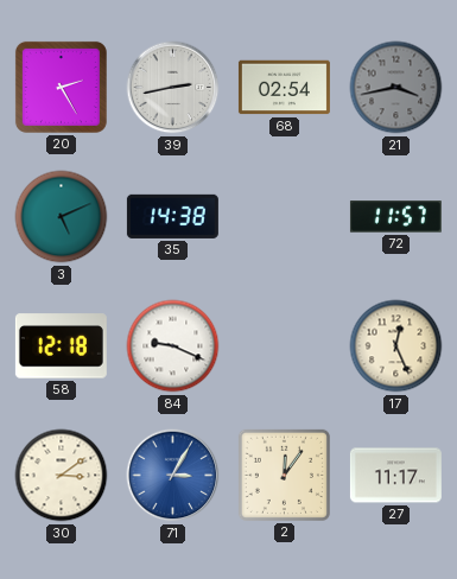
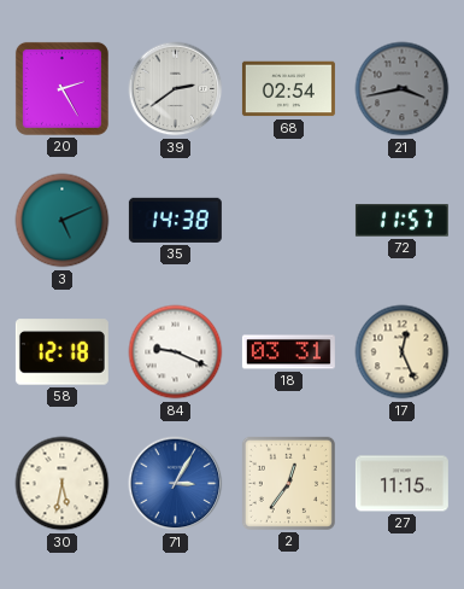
39: 2:43 -> 2:39 (176, 89)
18: none -> 03:31 (288, 352)
30: 3:09 -> 5:32 (63, 484)
2: 12:06 -> 12:36 (288, 483)
27: 11:17 -> 11:15 (401, 484)
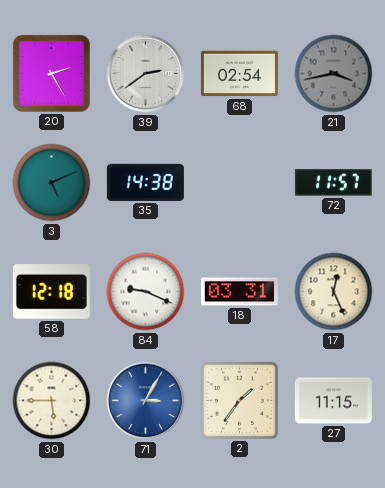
30: 5:32 -> 5:45 (52, 401)
2: 12:36 -> 1:36 (239, 400)
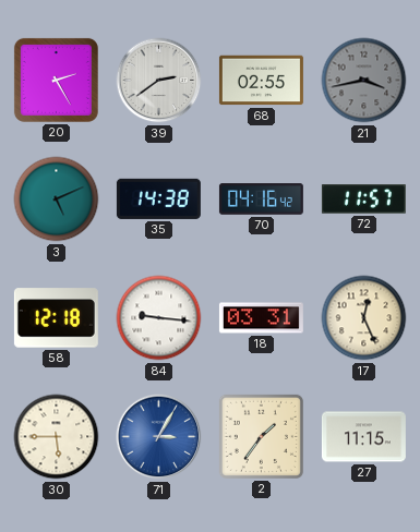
68: 02:54 -> 02:55 (261, 81)
70: none -> 04:16 (261, 199)
84: 9:19 -> 9:16 (159, 318)
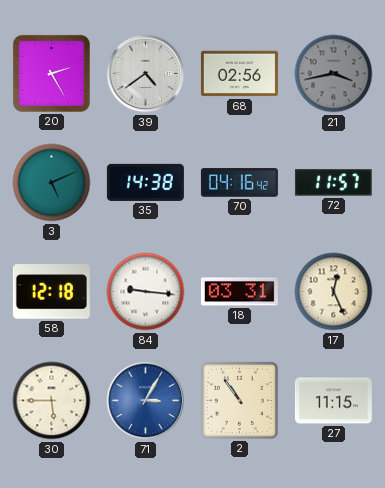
39: 2:39 -> 4:39 (146, 74)
68: 02:55 -> 02:56 (239, 74)
2: 1:36 -> 10:54 (239, 400)
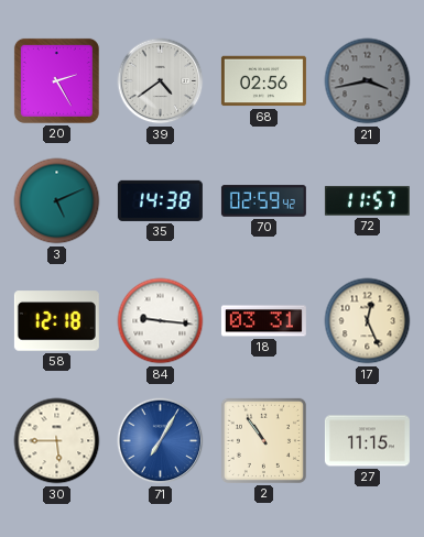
70: 04:16 -> 02:59 (263, 201)
71: 3:05 -> 7:05 (161, 441)
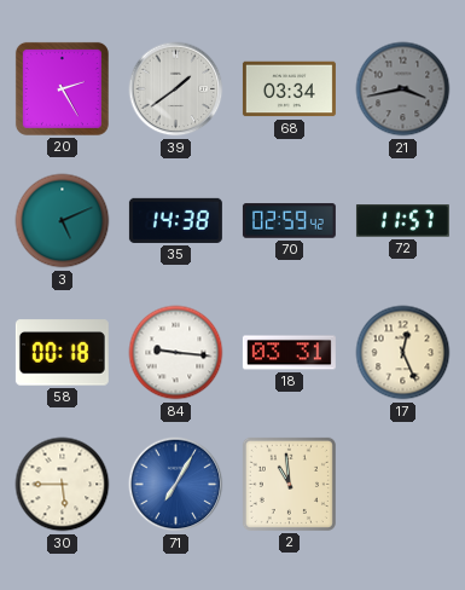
39: 4:39 -> 1:39 (176, 89)
68: 02:56 -> 03:34 (289, 89)
58: 12:18 -> 00:18 (62, 353)
2: 10:54 -> 10:59 (289, 484)
27: 11:15 -> none (367, 441)
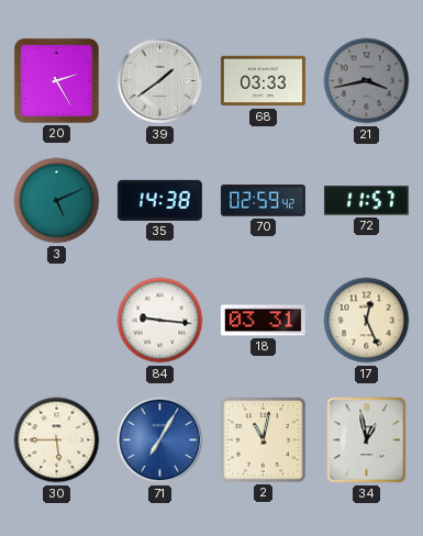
68: 03:34 -> 03:33 (263, 81)
58: 00:18 -> none (62, 353)
2: 10:59 -> 11:02 (263, 439)
34: none -> 12:58 (367, 440)
